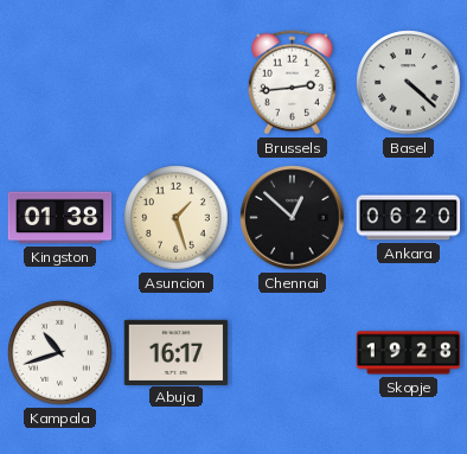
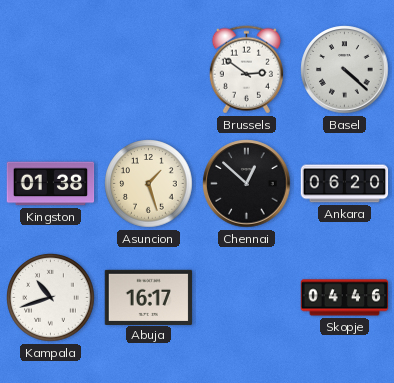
Brussels: 2:44 -> 2:51 (246, 70)
Skopje: 19:28 -> 04:46 (345, 298)
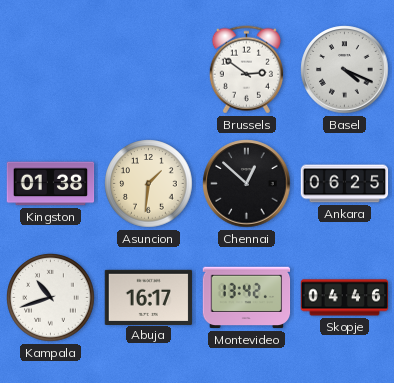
Basel: 4:22 -> 4:19 (345, 70)
Asuncion: 1:27 -> 1:31 (149, 184)
Ankara: 06:20 -> 06:25 (345, 184)
Montevideo: none -> 13:42 (247, 298)
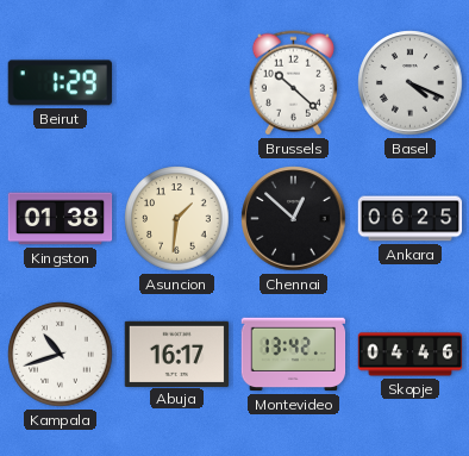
Beirut: none -> 1:29 (60, 83)
Brussels: 2:51 -> 10:22 (293, 83)
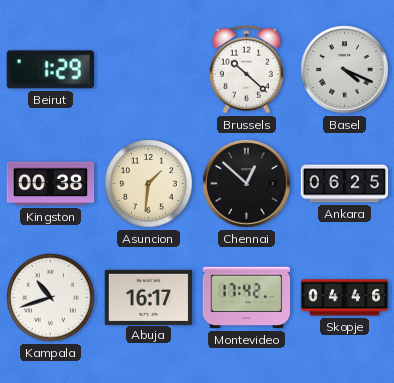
Kingston: 01:38 -> 00:38 (51, 184)
Montevideo: 13:42 -> 17:42 (247, 298)
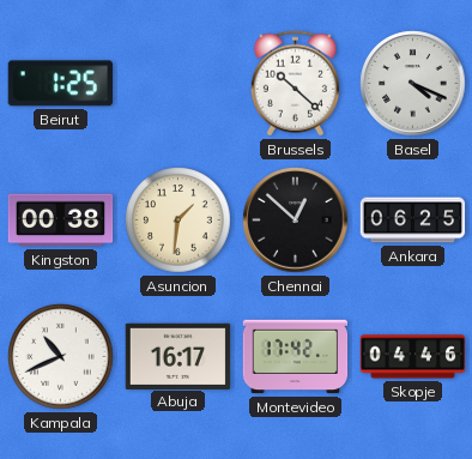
Beirut: 1:29 -> 1:25 (60, 84)
Kampala: 10:42 -> 10:41 (61, 357)
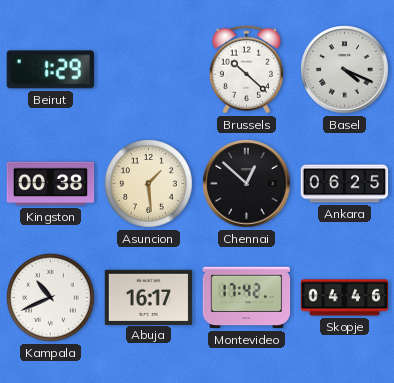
Beirut: 1:25 -> 1:29 (50, 70)
Asuncion: 1:31 -> 1:29 (149, 184)
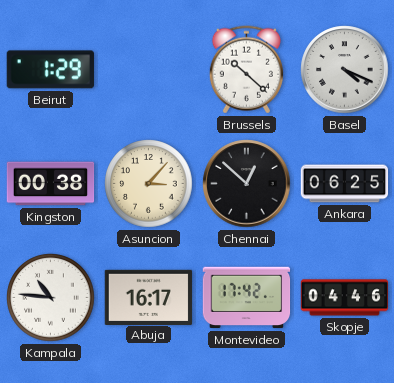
Asuncion: 1:29 -> 3:07 (149, 184)
Kampala: 10:41 -> 10:46 (51, 298)
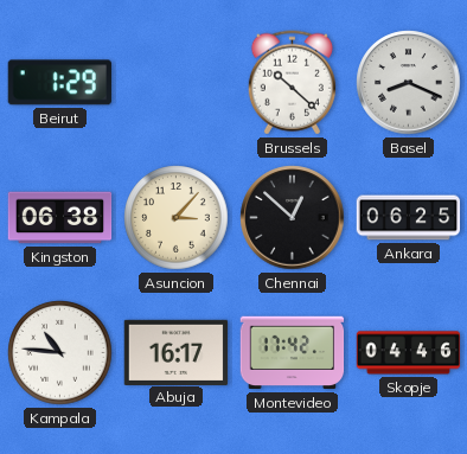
Basel: 4:19 -> 8:19 (409, 83)
Kingston: 00:38 -> 06:38 (60, 218)
